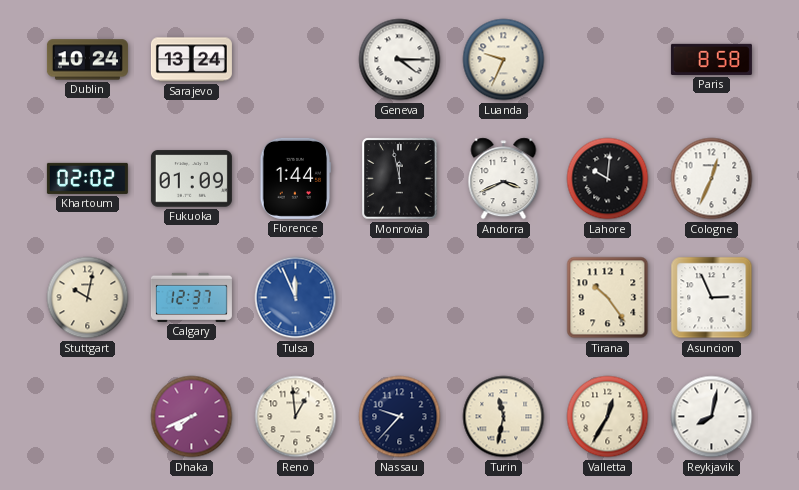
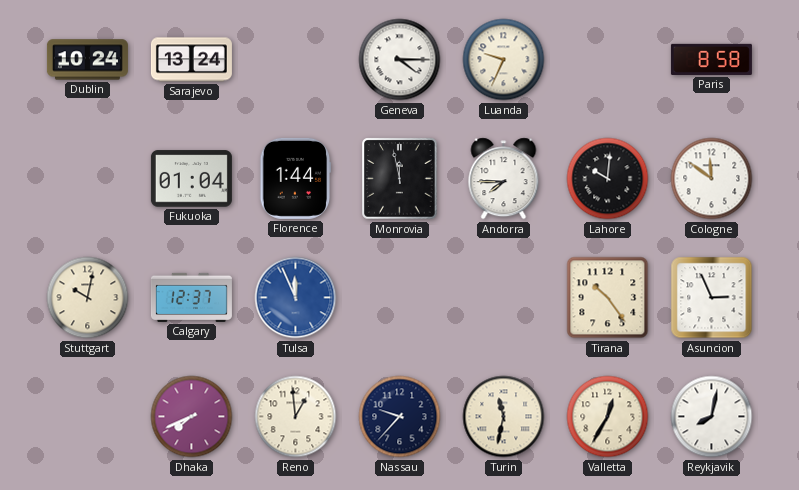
Khartoum: 02:02 -> none (87, 178)
Fukuoka: 01:09 -> 01:04 (191, 179)
Andorra: 3:41 -> 7:45 (504, 179)
Cologne: 12:34 -> 11:51 (712, 179)
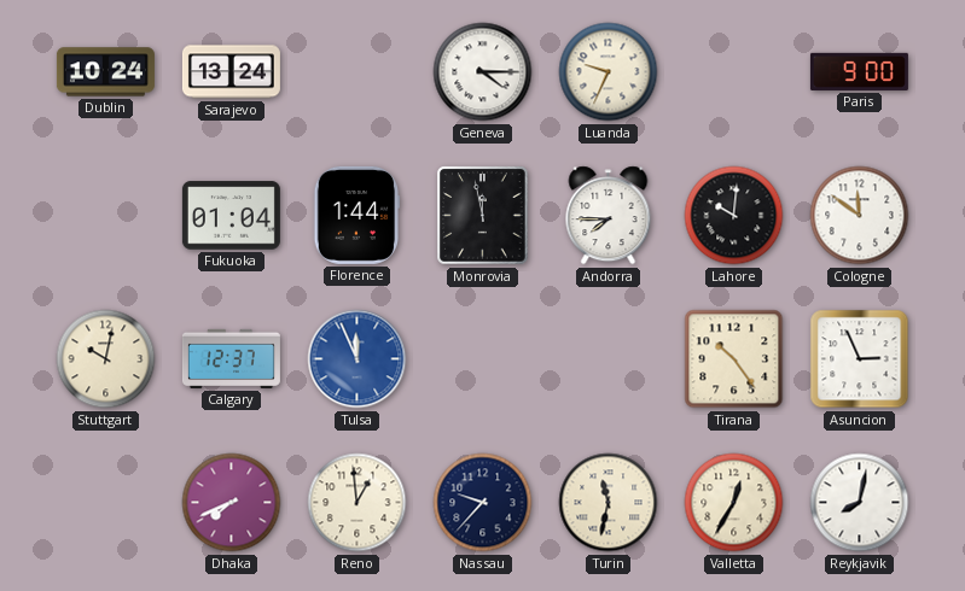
Paris: 8:58 -> 9:00 (859, 71)
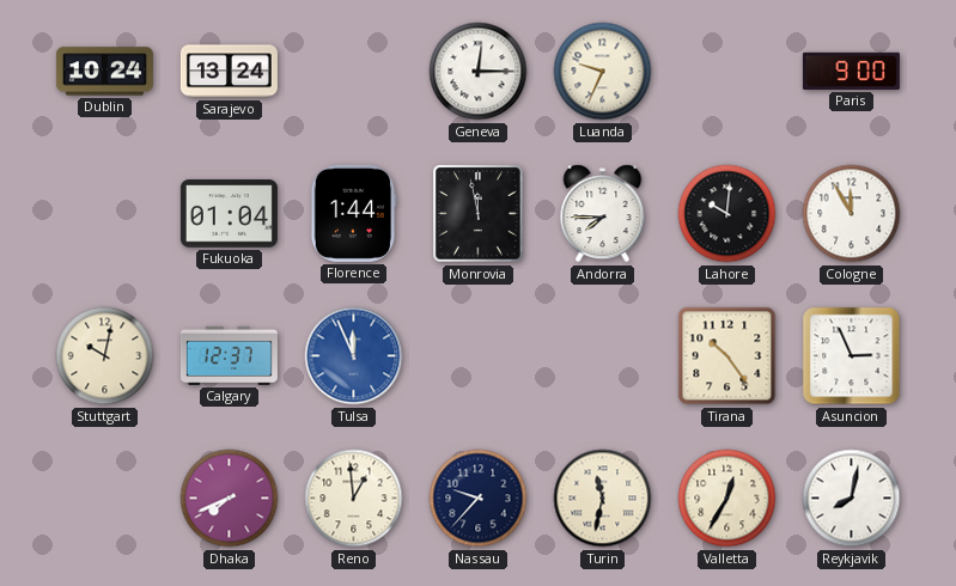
Geneva: 4:15 -> 12:15 (479, 72)
Cologne: 11:51 -> 11:55 (852, 214)
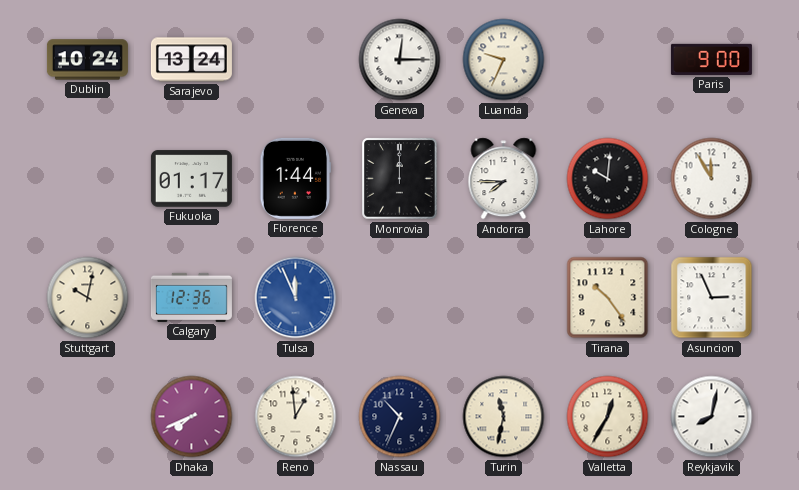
Fukuoka: 01:04 -> 01:17 (191, 179)
Monrovia: 11:58 -> 12:00 (400, 179)
Calgary: 12:37 -> 12:36 (191, 297)
Nassau: 9:37 -> 10:34 (400, 417)
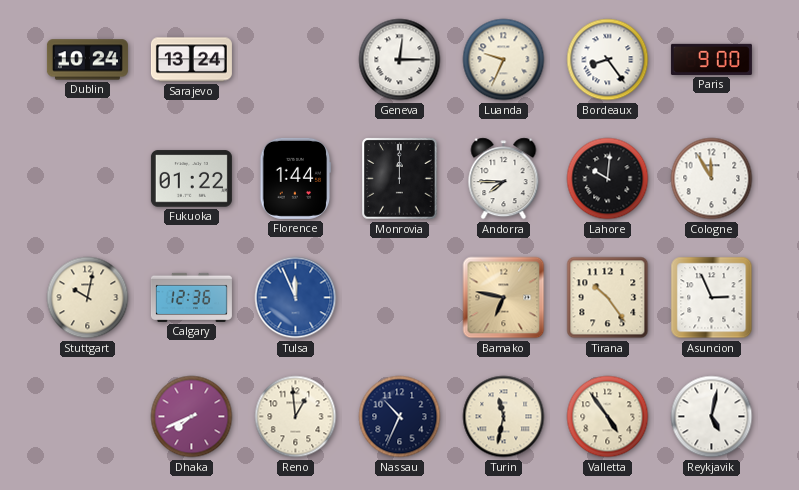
Bordeaux: none -> 8:24 (608, 60)
Fukuoka: 01:17 -> 01:22 (191, 179)
Bamako: none -> 6:47 (504, 298)
Valletta: 12:35 -> 4:54 (608, 417)
Reykjavik: 8:02 -> 5:02 (712, 417)
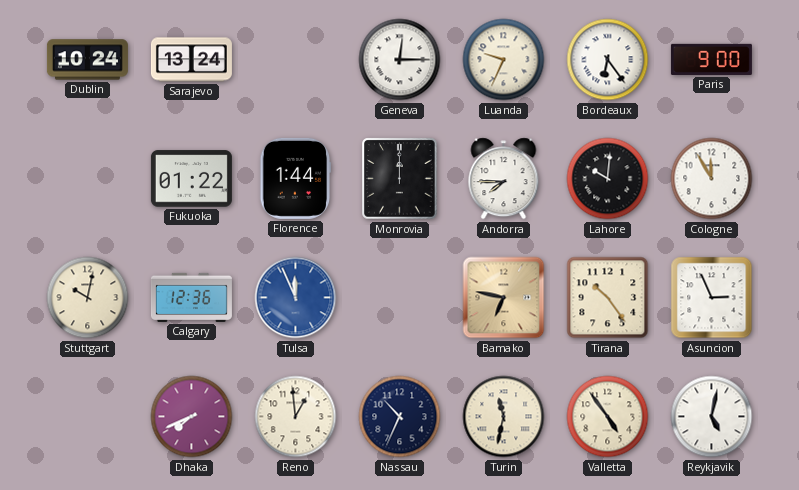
Bordeaux: 8:24 -> 6:24 (608, 60)
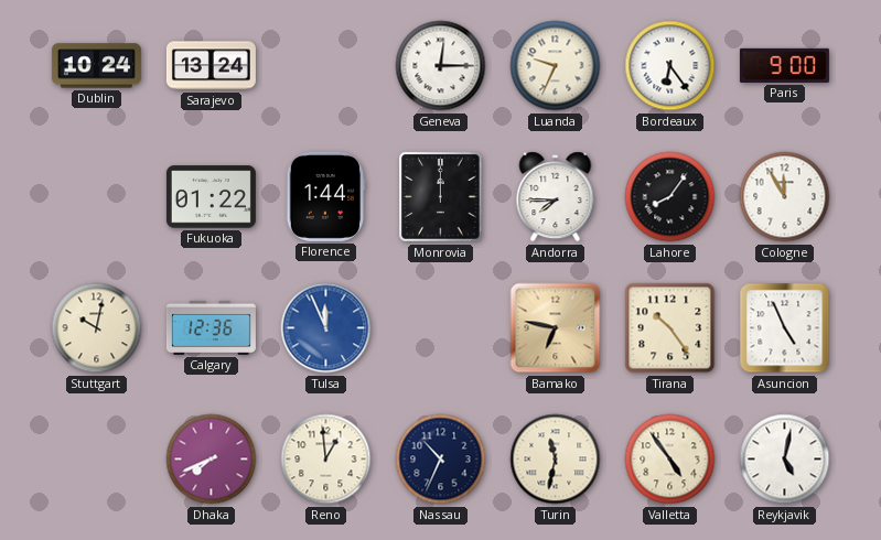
Lahore: 10:01 -> 8:06 (670, 197)
Asuncion: 2:56 -> 4:56 (785, 328)
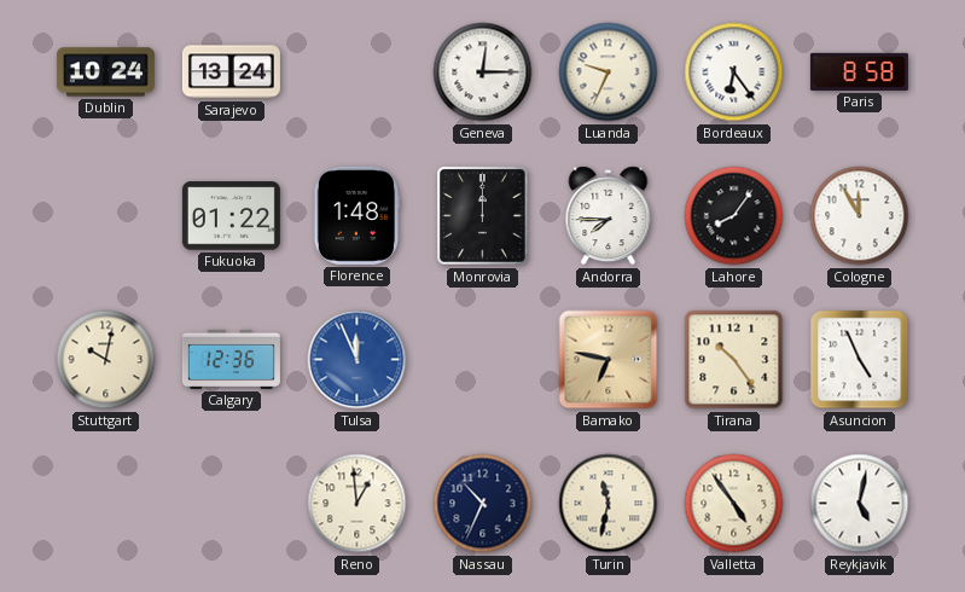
Paris: 9:00 -> 8:58 (859, 71)
Florence: 1:44 -> 1:48 (357, 215)
Dhaka: 7:41 -> none (212, 460)
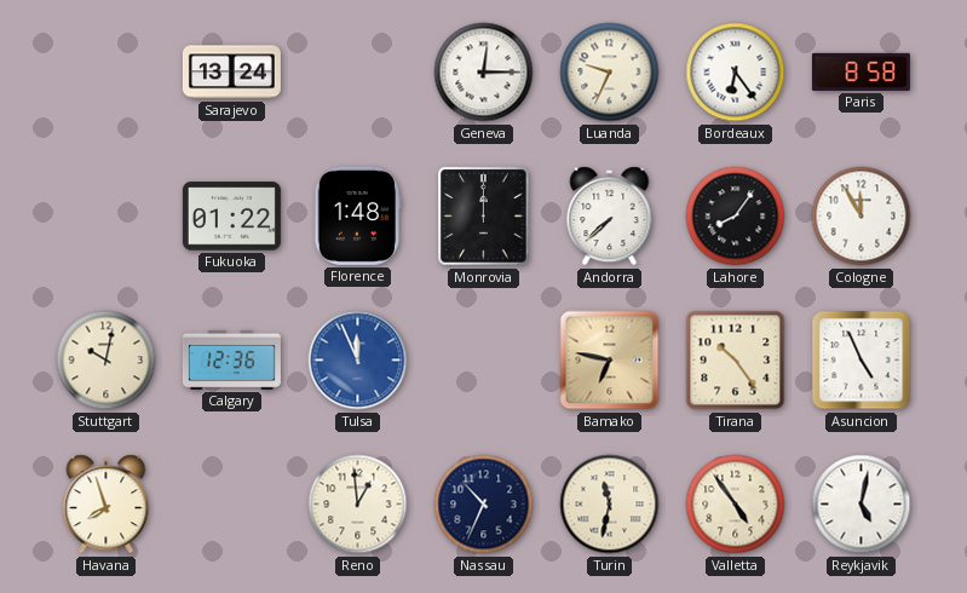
Dublin: 10:24 -> none (105, 72)
Andorra: 7:45 -> 7:38 (610, 217)
Havana: none -> 7:57 (107, 505)
